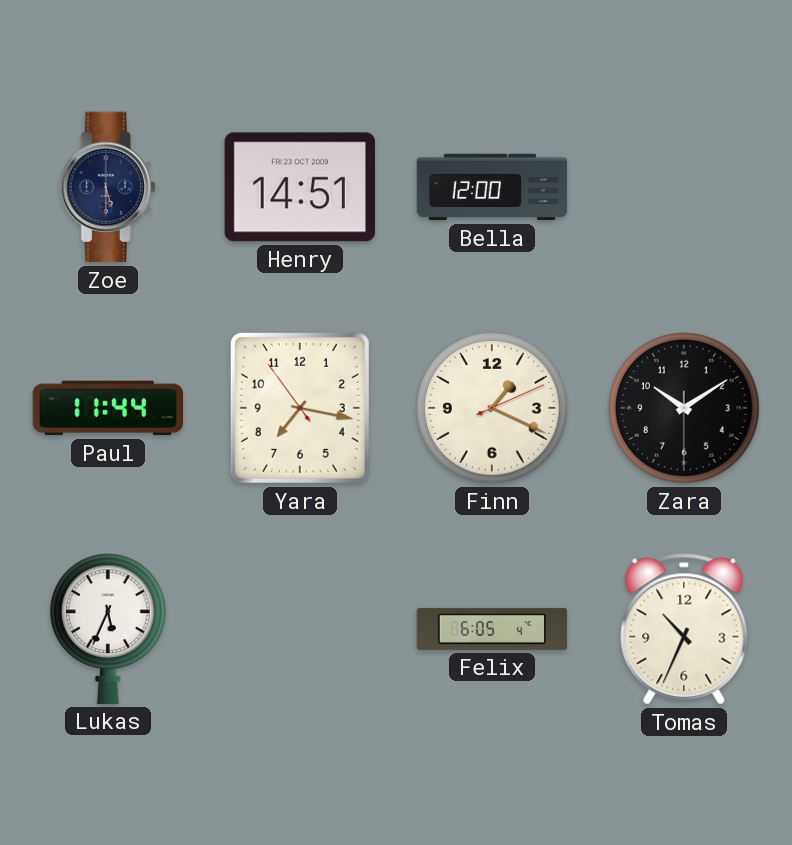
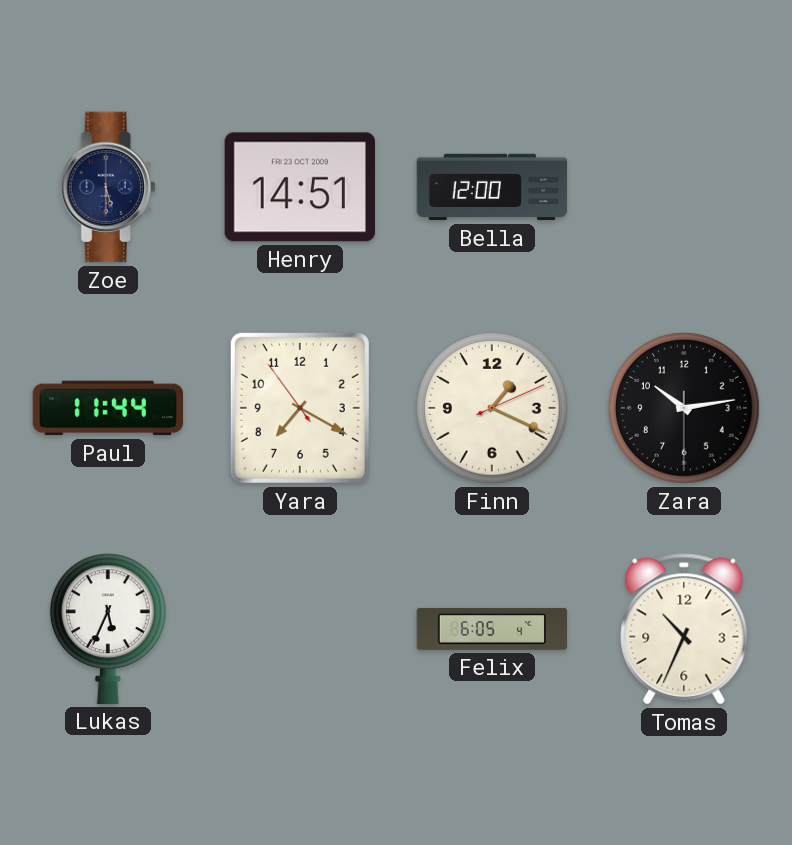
Yara: 7:16 -> 7:19 (300, 408)
Zara: 10:09 -> 10:13 (685, 409)
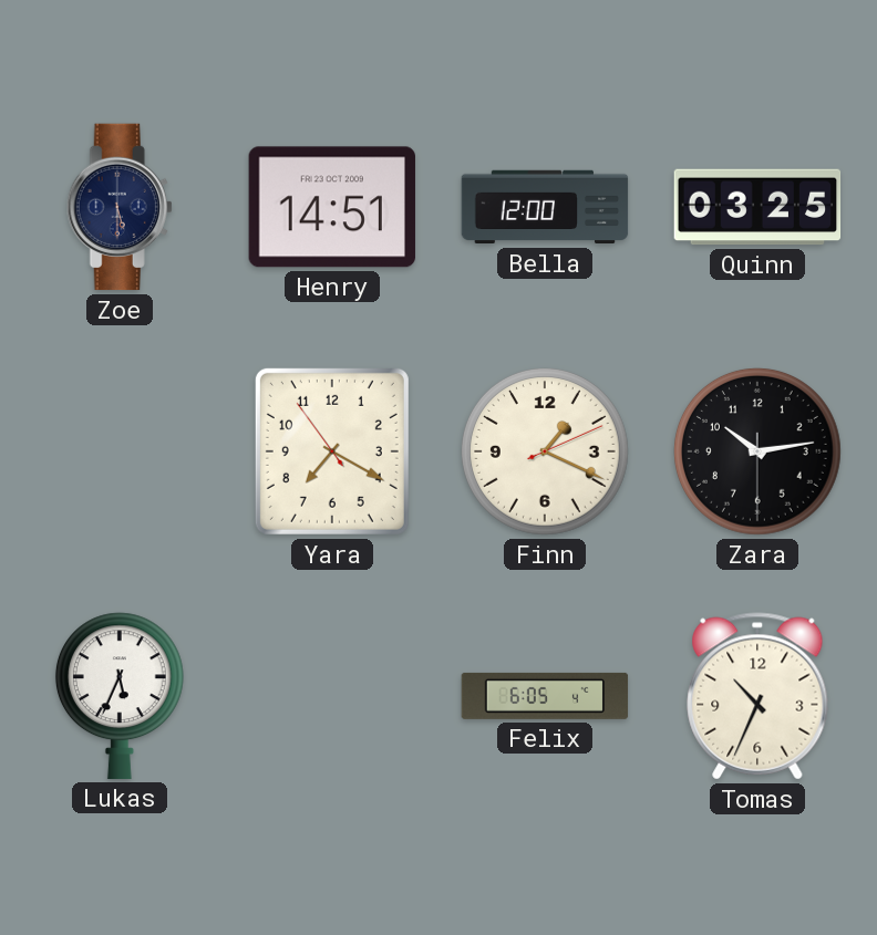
Quinn: none -> 03:25 (757, 207)
Paul: 11:44 -> none (108, 408)
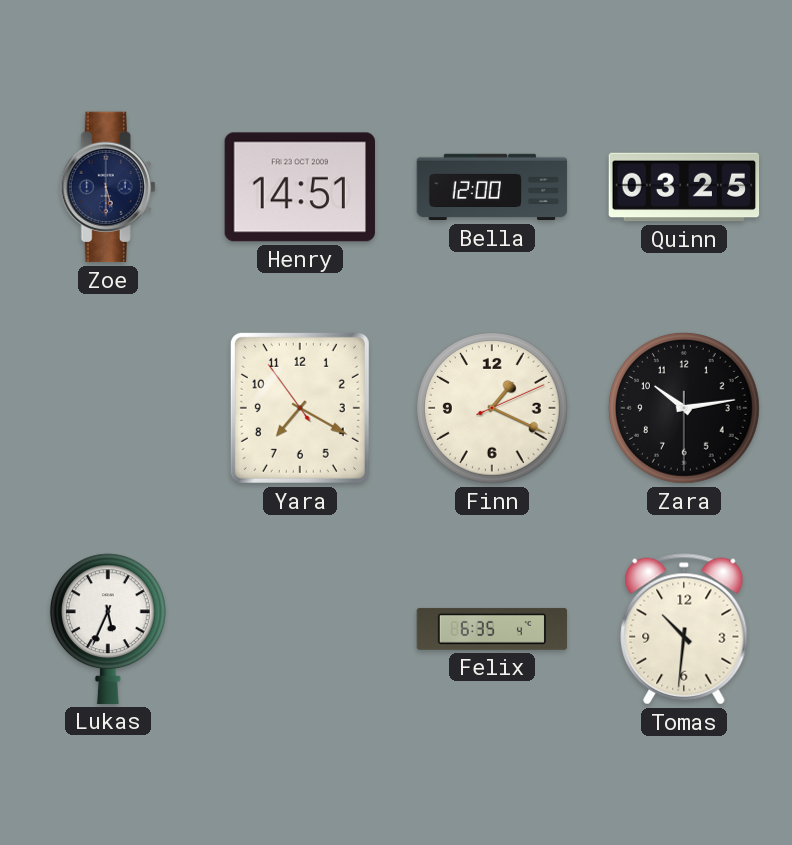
Felix: 6:05 -> 6:35 (492, 629)
Tomas: 10:34 -> 10:31 (684, 629)
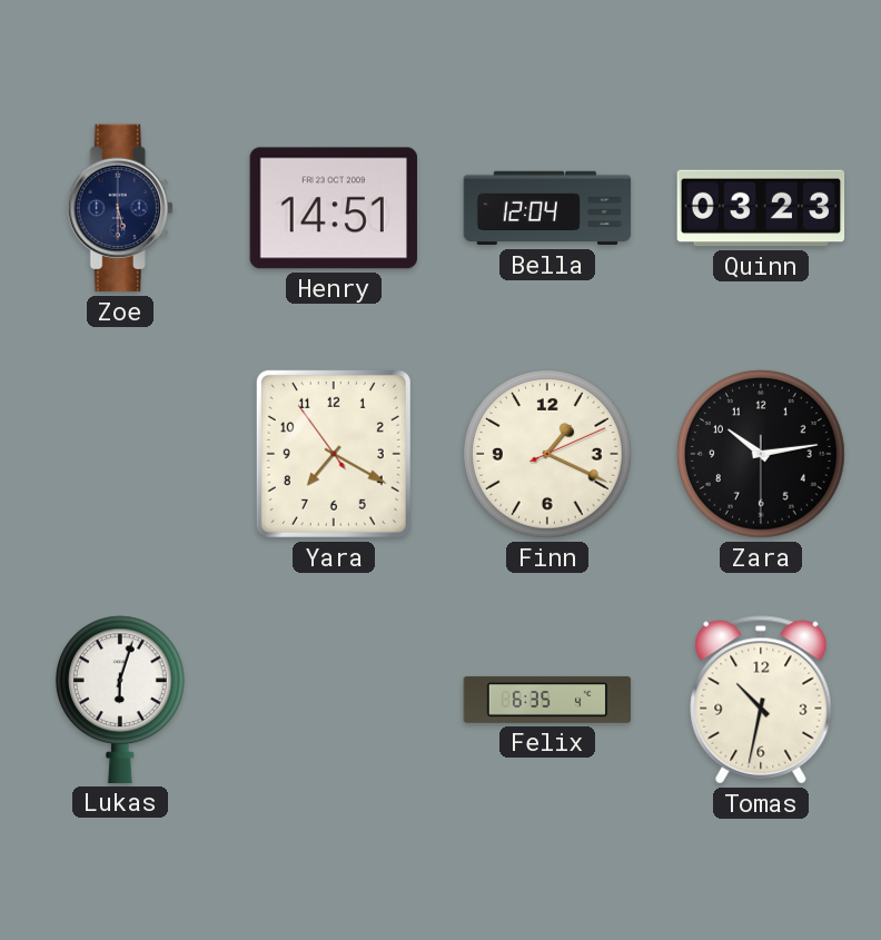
Bella: 12:00 -> 12:04 (547, 208)
Quinn: 03:25 -> 03:23 (761, 208)
Lukas: 5:34 -> 6:03 (120, 700)
Tomas: 10:31 -> 10:32 (761, 700)
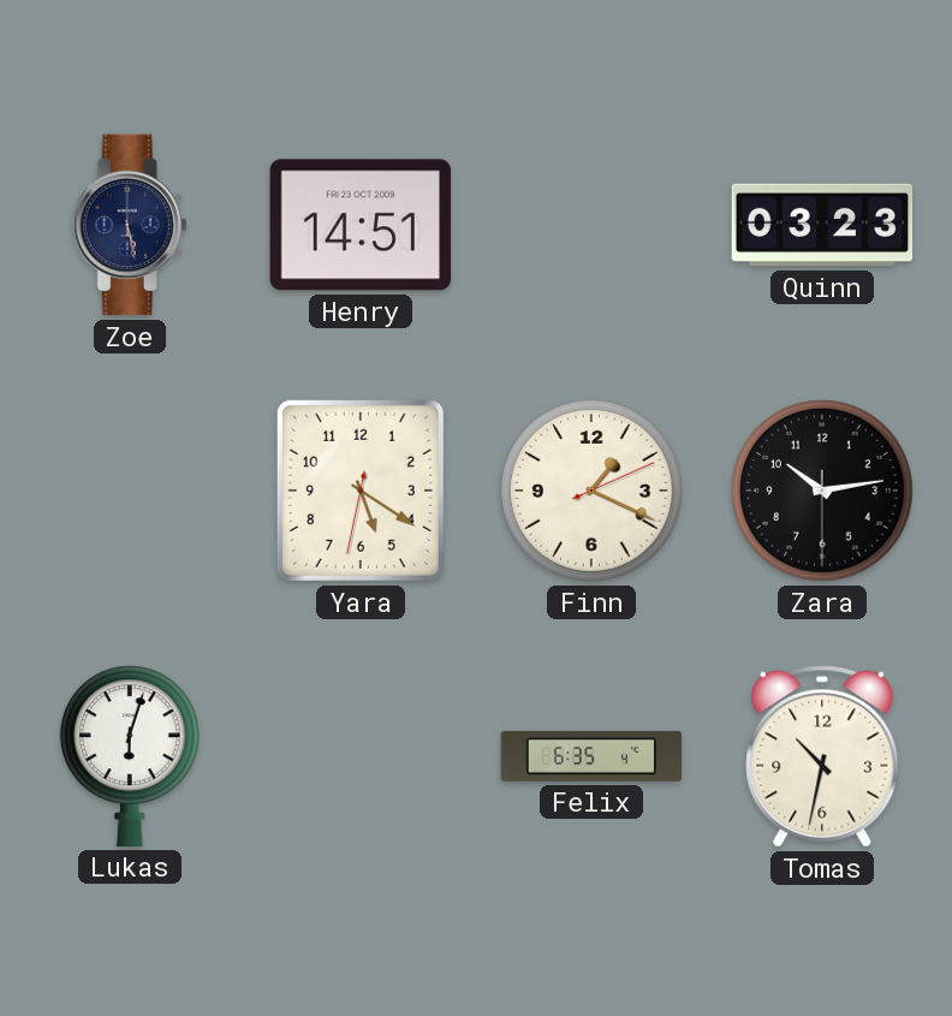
Zoe: 5:30 -> 5:28 (130, 225)
Bella: 12:04 -> none (547, 208)
Yara: 7:19 -> 5:20 (361, 491)
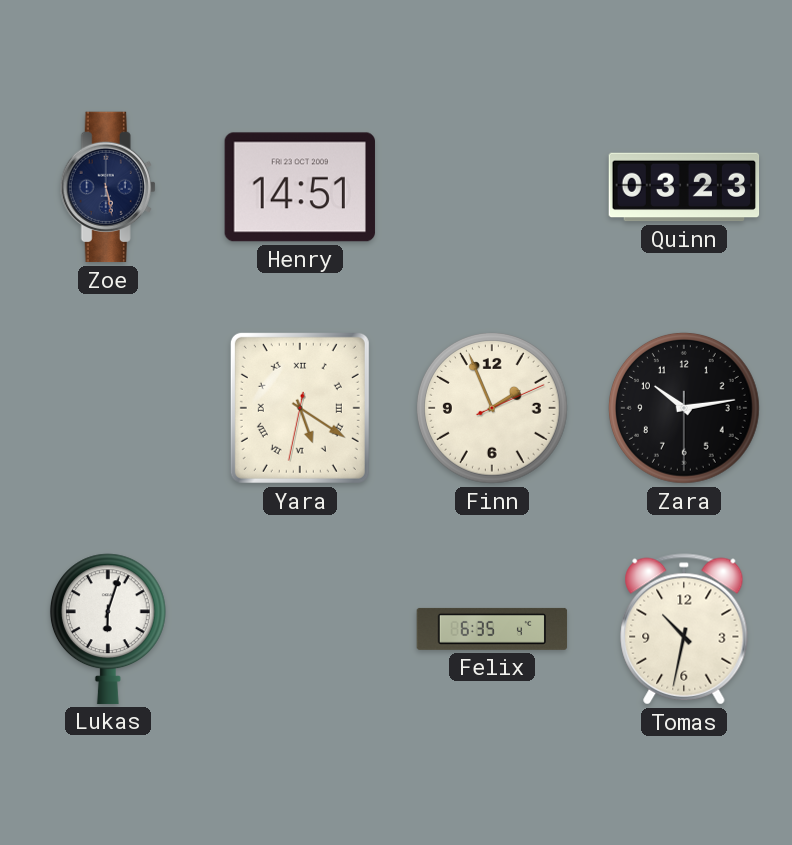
Yara numerals: Arabic -> Roman (300, 408)
Finn: 1:19 -> 1:56 (493, 409)
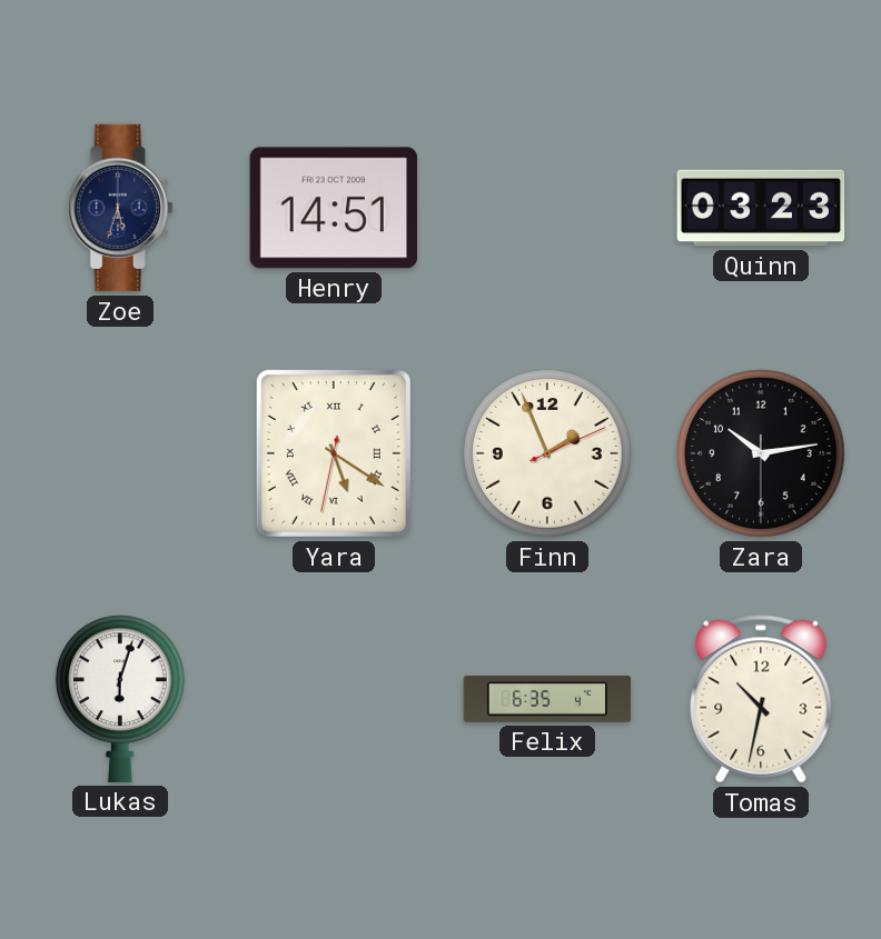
Zoe: 5:28 -> 5:33 (120, 208)
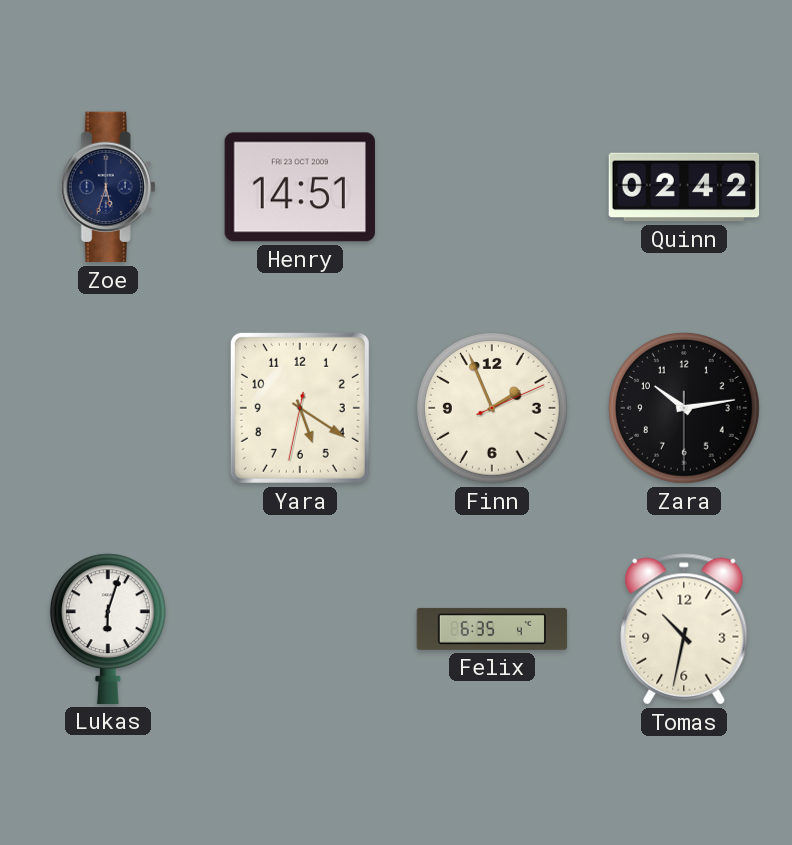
Quinn: 03:23 -> 02:42 (684, 187)
Yara numerals: Roman -> Arabic (300, 408)
